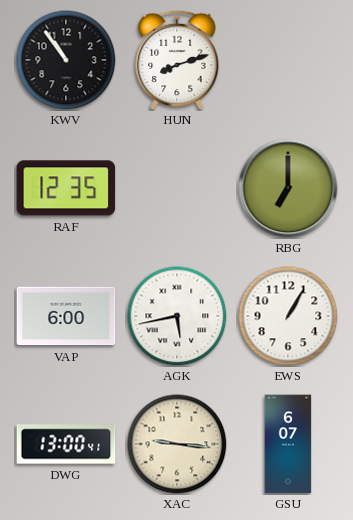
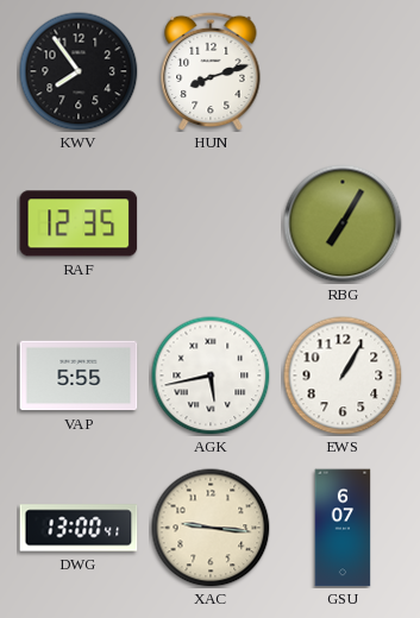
KWV: 10:54 -> 7:54 (79, 71)
RBG: 7:00 -> 7:05 (343, 223)
VAP: 6:00 -> 5:55 (79, 376)
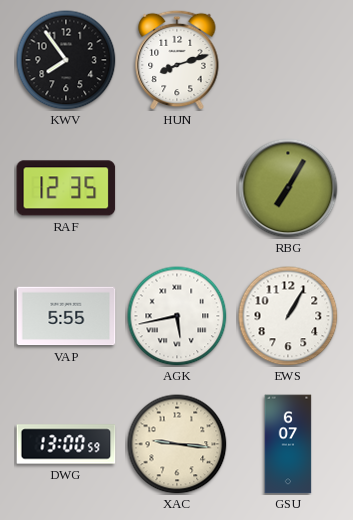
DWG: 13:00:41 -> 13:00:59 (66, 444)
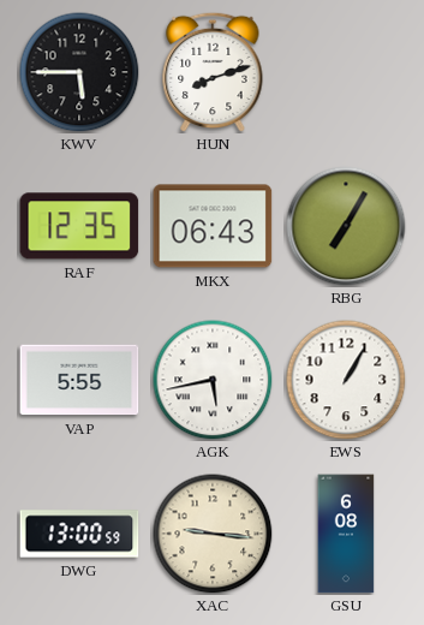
KWV: 7:54 -> 5:45 (79, 72)
MKX: none -> 06:43 (213, 226)
GSU: 6:07 -> 6:08 (346, 534)
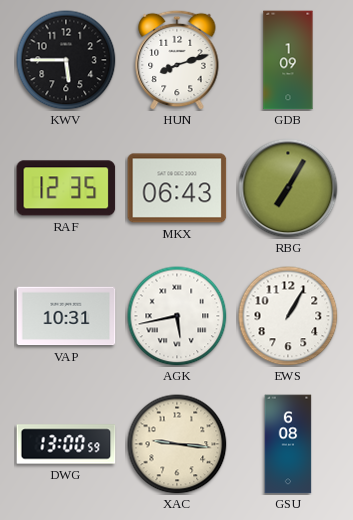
GDB: none -> 1:09 (288, 60)
VAP: 5:55 -> 10:31 (66, 316)
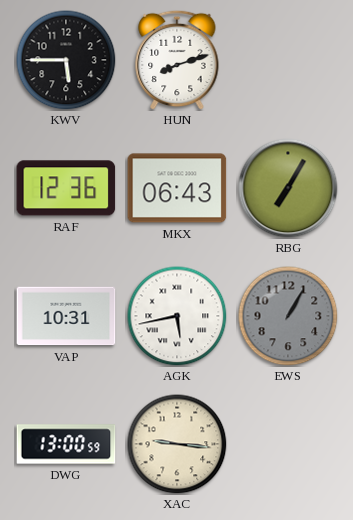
GDB: 1:09 -> none (288, 60)
RAF: 12:35 -> 12:36 (66, 188)
EWS dial: white -> grey (288, 316)
GSU: 6:08 -> none (288, 444)
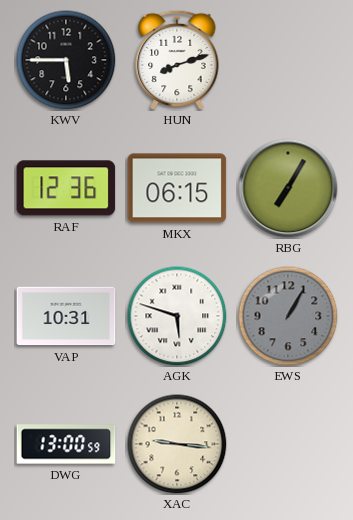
MKX: 06:43 -> 06:15 (177, 188)
AGK: 5:43 -> 5:48 (177, 316)
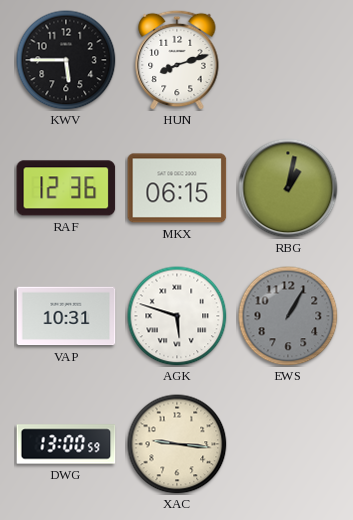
RBG: 7:05 -> 1:02 (288, 188)
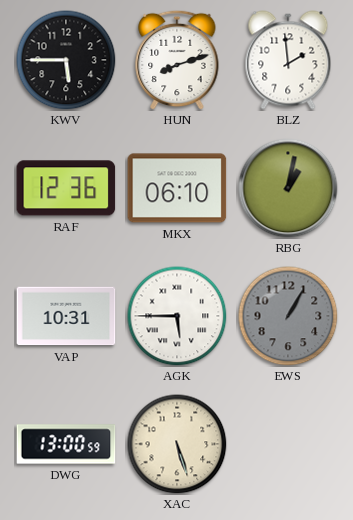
BLZ: none -> 1:59 (288, 60)
MKX: 06:15 -> 06:10 (177, 188)
AGK: 5:48 -> 5:45 (177, 316)
XAC: 9:16 -> 5:27 (177, 444)
